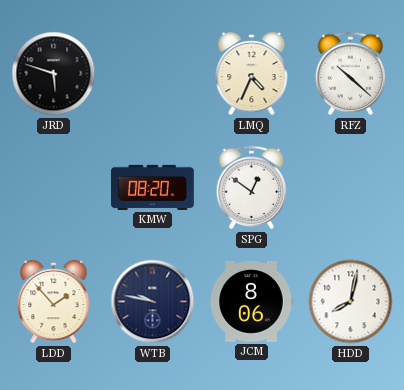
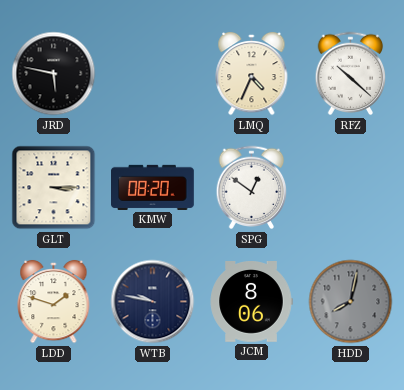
JRD: 5:48 -> 5:47 (54, 74)
GLT: none -> 3:15 (54, 188)
LDD: 1:53 -> 1:48 (54, 302)
HDD dial: white -> grey (351, 302)
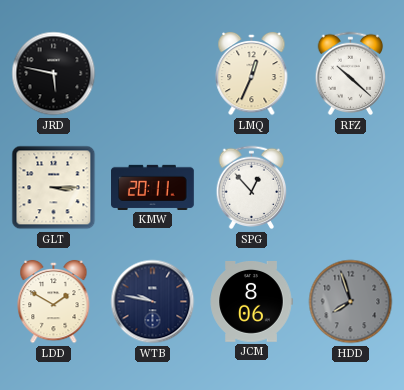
LMQ: 4:34 -> 12:34 (252, 74)
KMW: 08:20 -> 20:11 (153, 187)
SPG: 12:51 -> 12:53 (252, 188)
LDD: 1:48 -> 1:50 (54, 302)
HDD: 8:02 -> 7:57 (351, 302)
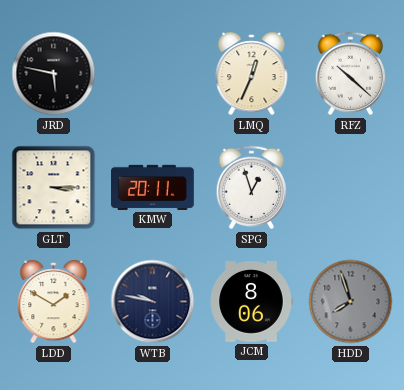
SPG: 12:53 -> 12:57 (252, 188)
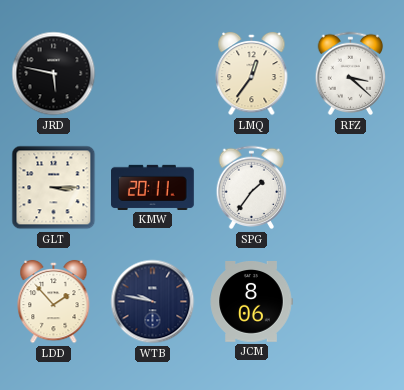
LMQ: 12:34 -> 12:36 (252, 74)
RFZ: 10:22 -> 3:22 (351, 74)
SPG: 12:57 -> 1:36 (252, 188)
LDD: 1:50 -> 1:53 (54, 302)
HDD: 7:57 -> none (351, 302)
